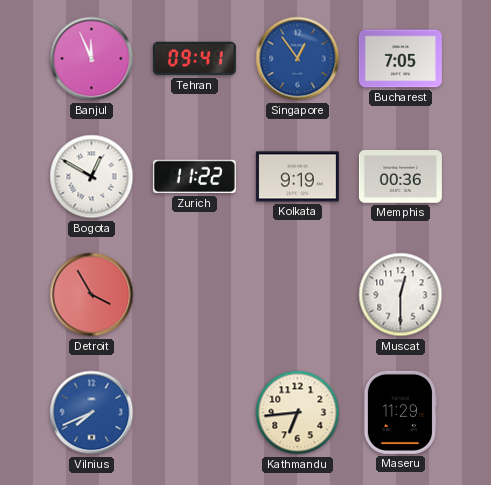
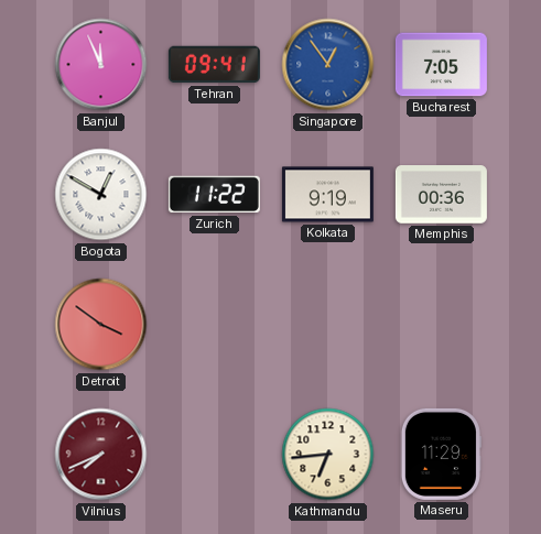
Detroit: 3:55 -> 3:51 (101, 325)
Muscat: 12:30 -> none (401, 295)
Vilnius dial: blue -> burgundy (101, 455)
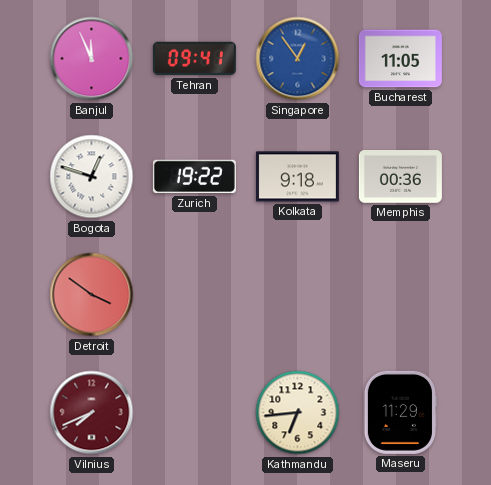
Bucharest: 7:05 -> 11:05 (400, 59)
Bogota: 12:50 -> 12:48 (92, 177)
Zurich: 11:22 -> 19:22 (194, 177)
Kolkata: 9:19 -> 9:18 (297, 177)
